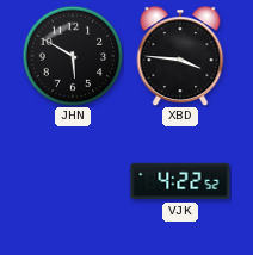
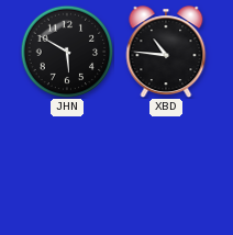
XBD: 3:46 -> 10:46 (166, 52)
VJK: 4:22 -> none (180, 181)
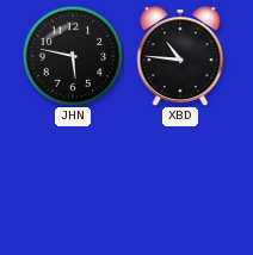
JHN: 5:50 -> 5:47 (73, 56)
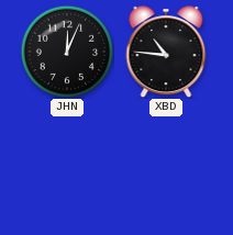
JHN: 5:47 -> 12:04 (67, 52)
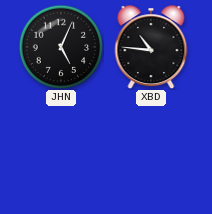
JHN: 12:04 -> 5:04 (61, 47)
